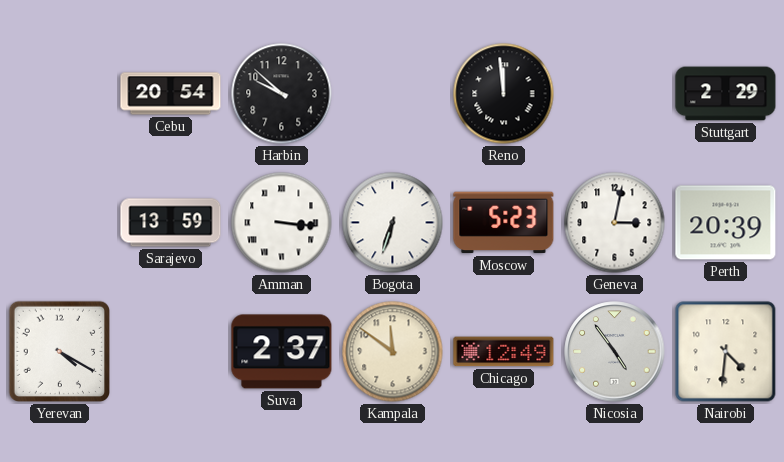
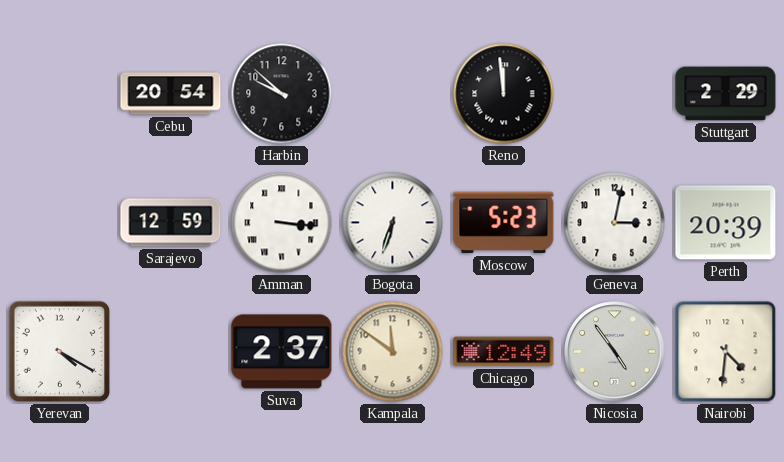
Sarajevo: 13:59 -> 12:59 (171, 223)
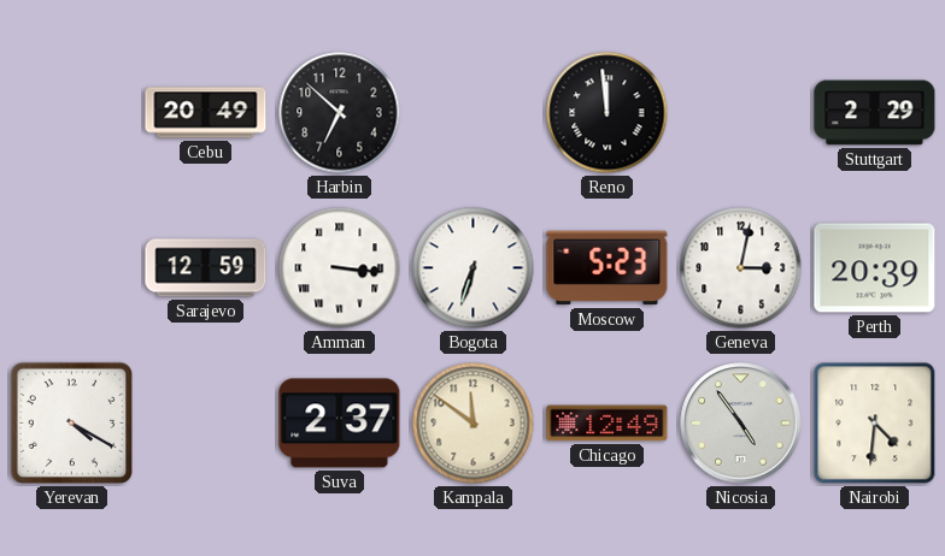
Cebu: 20:54 -> 20:49 (206, 113)
Harbin: 9:52 -> 6:52 (340, 113)
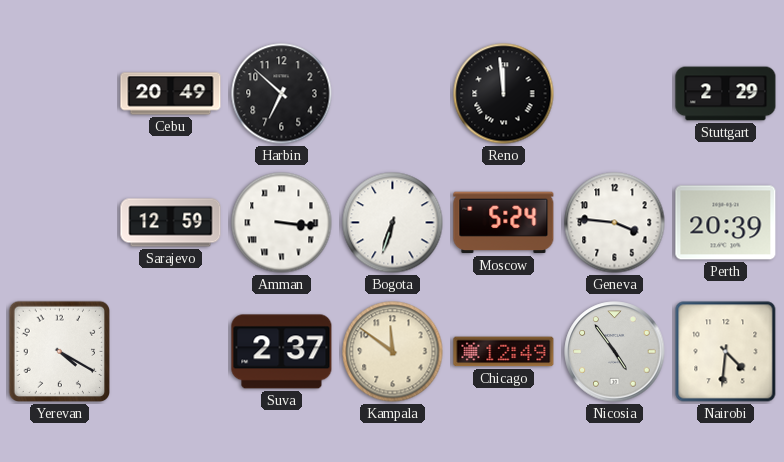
Moscow: 5:23 -> 5:24 (504, 223)
Geneva: 3:02 -> 3:46 (615, 223)
